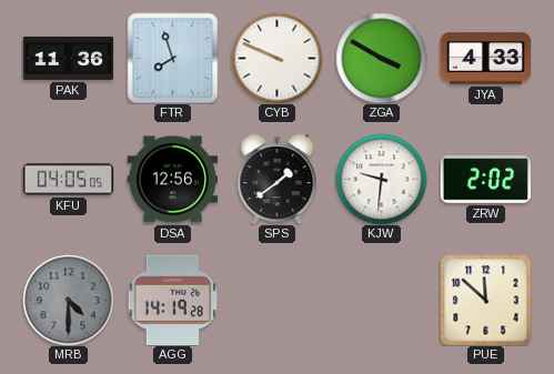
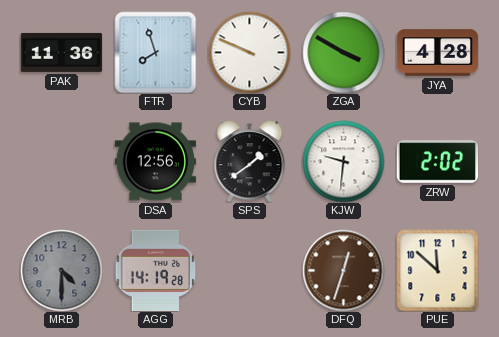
JYA: 4:33 -> 4:28 (437, 53)
KFU: 04:05 -> none (68, 180)
DFQ: none -> 12:33 (343, 270)
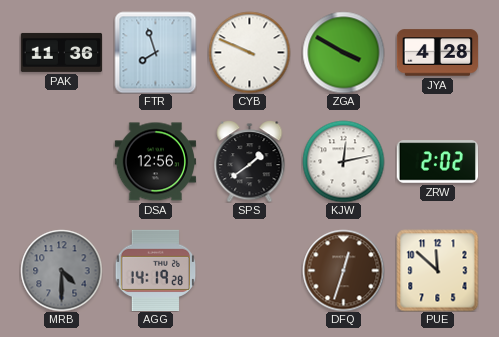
KJW: 9:31 -> 12:13 (343, 161)
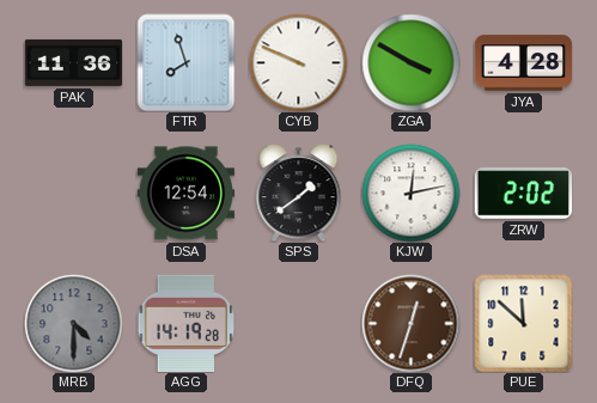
DSA: 12:56 -> 12:54 (185, 194)
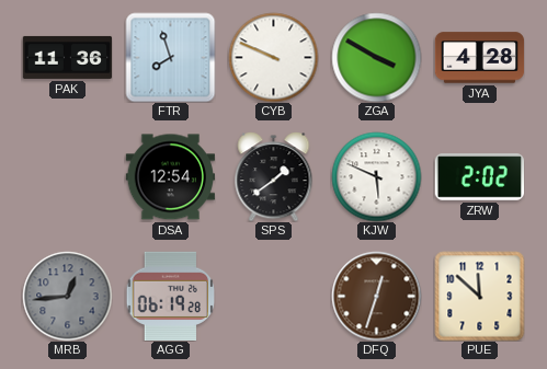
KJW: 12:13 -> 5:49 (376, 176)
MRB: 4:30 -> 12:44 (67, 296)
AGG: 14:19 -> 06:19 (170, 296)
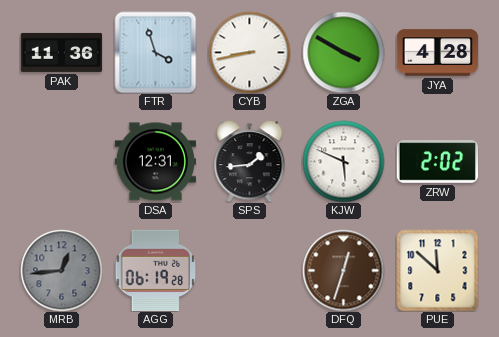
FTR: 7:57 -> 3:57 (155, 52)
CYB: 9:49 -> 8:43 (249, 52)
DSA: 12:54 -> 12:31 (155, 162)
SPS: 1:39 -> 1:44 (250, 161)
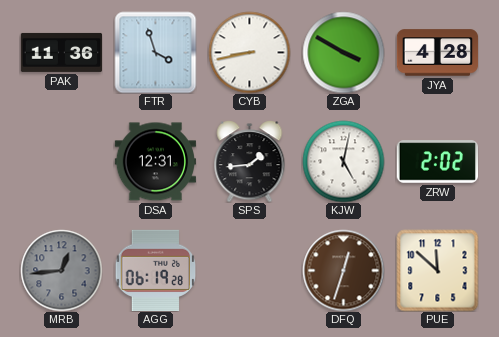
KJW: 5:49 -> 5:02 (343, 161)
